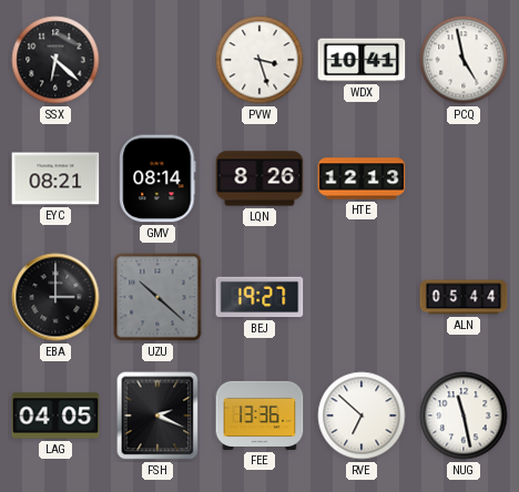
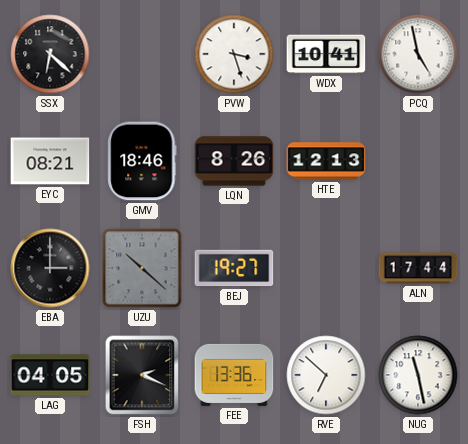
GMV: 08:14 -> 18:46 (142, 161)
ALN: 05:44 -> 17:44 (418, 268)
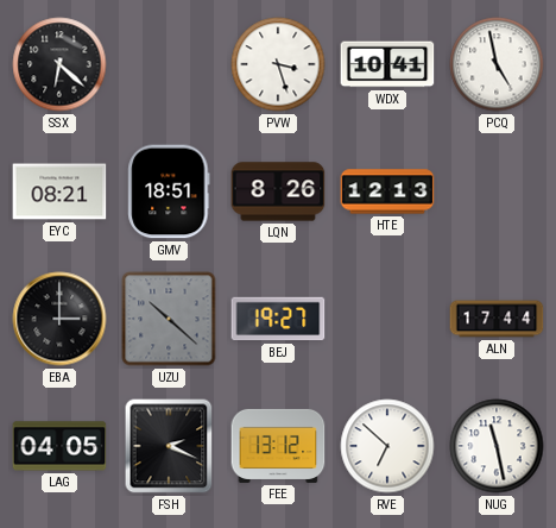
GMV: 18:46 -> 18:51 (169, 191)
FEE: 13:36 -> 13:12 (278, 446)
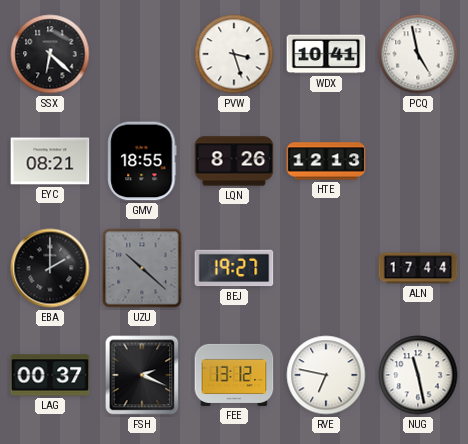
GMV: 18:51 -> 18:55 (142, 161)
EBA: 3:00 -> 2:00 (50, 268)
LAG: 04:05 -> 00:37 (50, 375)
RVE: 6:52 -> 6:47 (326, 375)
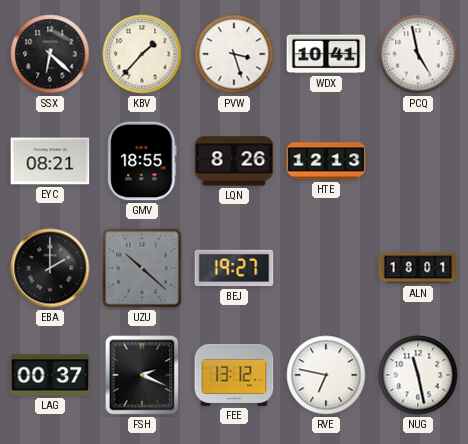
KBV: none -> 1:37 (142, 54)
ALN: 17:44 -> 18:01 (418, 268)
